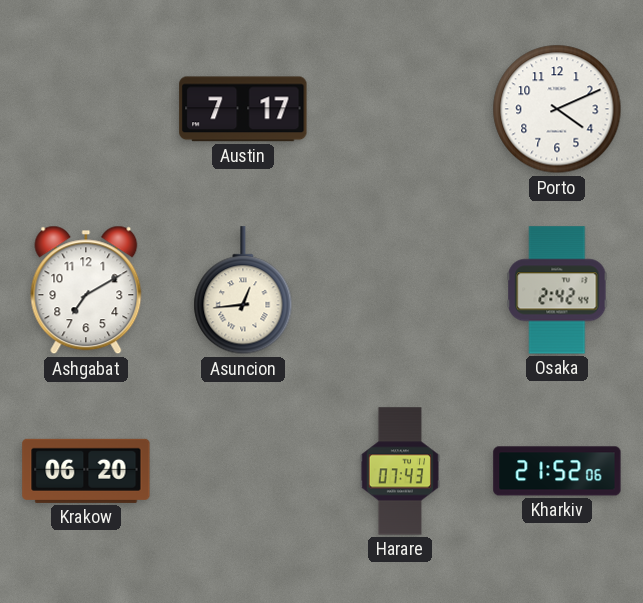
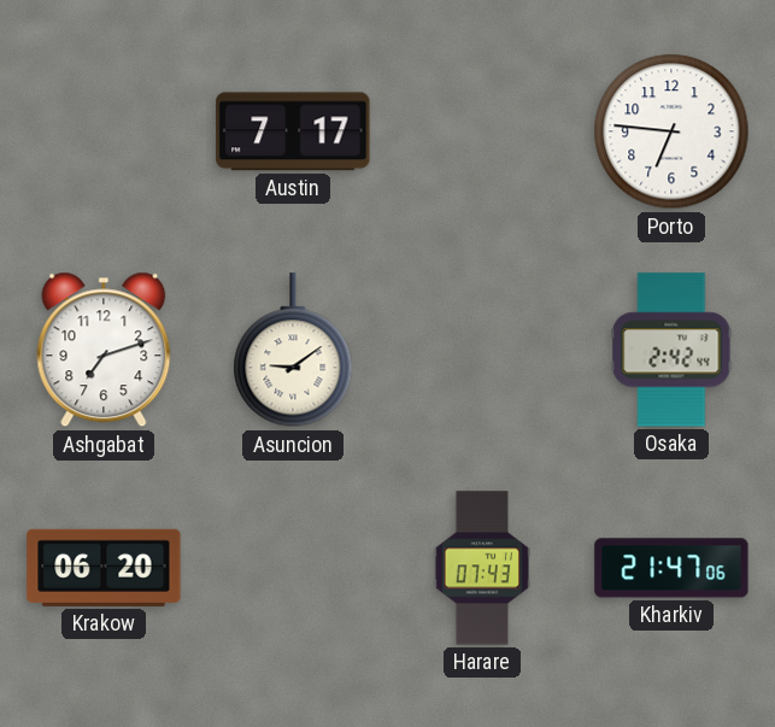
Porto: 4:11 -> 6:46 (671, 131)
Ashgabat: 7:10 -> 7:12 (104, 350)
Asuncion: 12:44 -> 9:09 (293, 351)
Kharkiv: 21:52 -> 21:47 (671, 568)
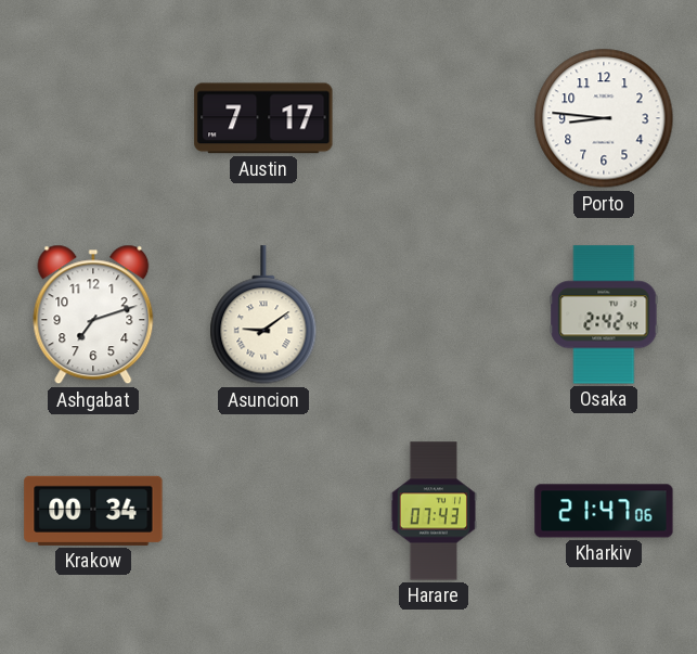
Porto: 6:46 -> 8:46 (604, 118)
Krakow: 06:20 -> 00:34 (93, 511)
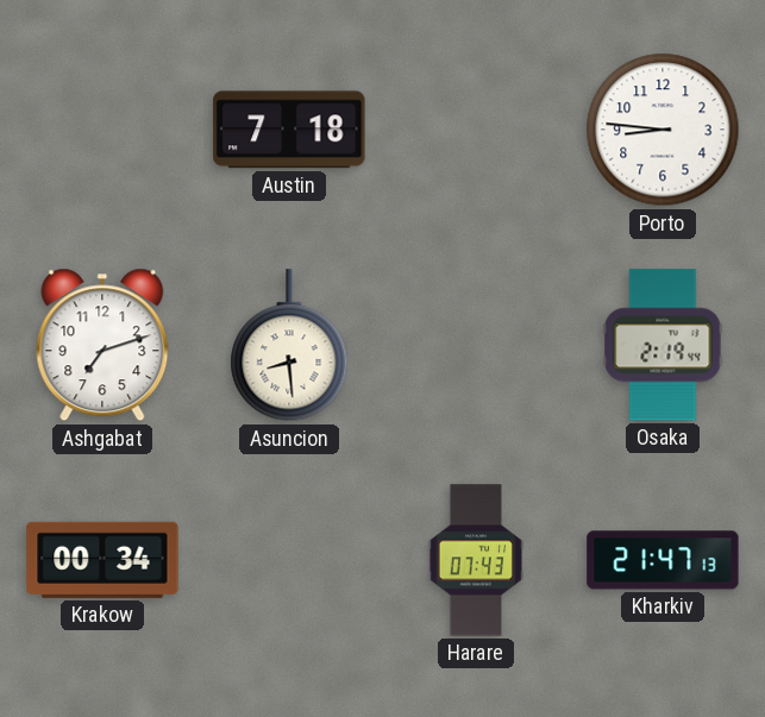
Austin: 7:17 -> 7:18 (289, 130)
Asuncion: 9:09 -> 8:29 (289, 346)
Osaka: 2:42 -> 2:19 (663, 345)
Kharkiv: 21:47:06 -> 21:47:13 (663, 560)
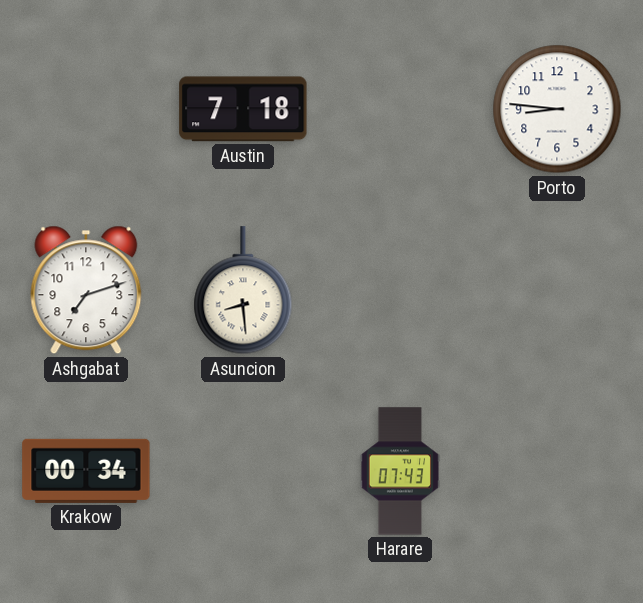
Osaka: 2:19 -> none (663, 345)
Kharkiv: 21:47 -> none (663, 560)
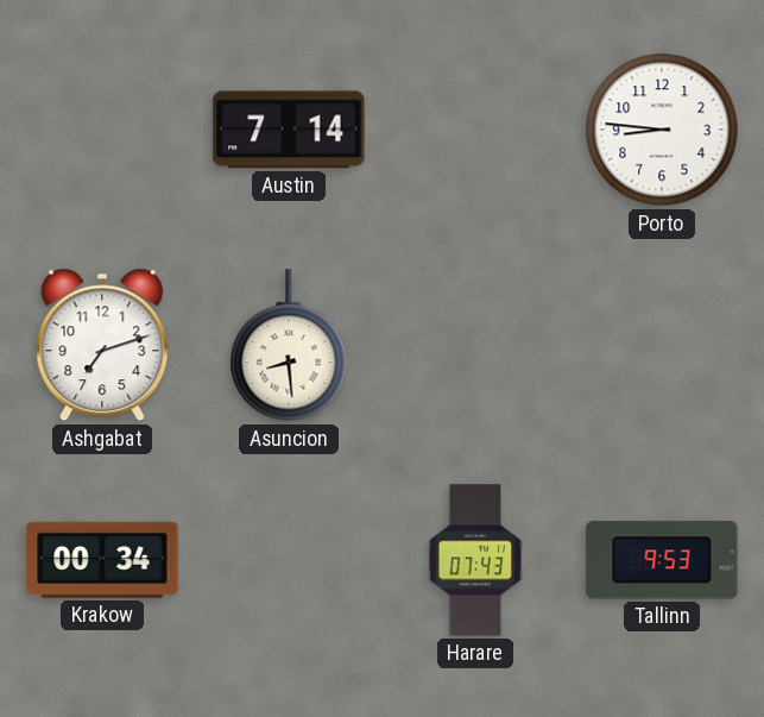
Austin: 7:18 -> 7:14 (289, 130)
Tallinn: none -> 9:53 (662, 560)
